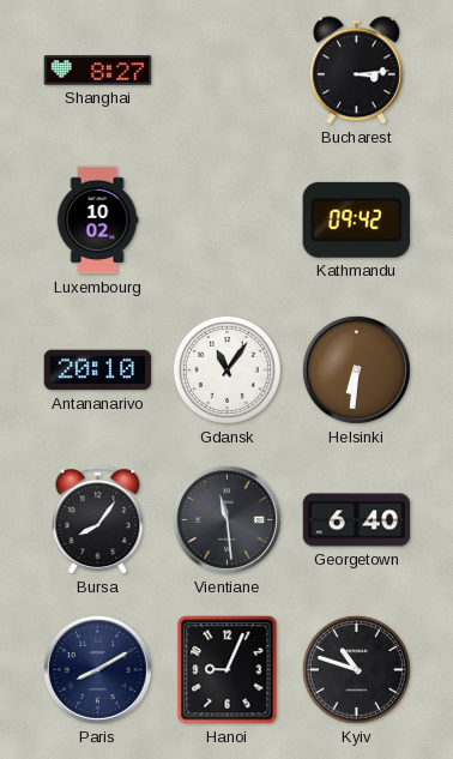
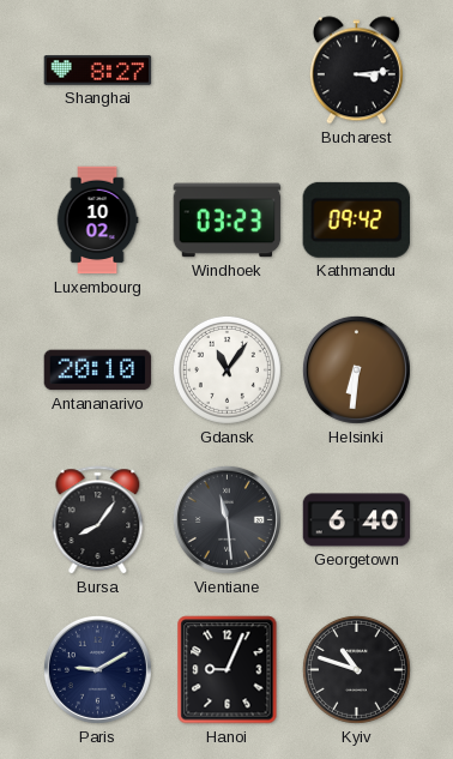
Windhoek: none -> 03:23 (228, 221)
Paris: 8:10 -> 9:10 (97, 669)
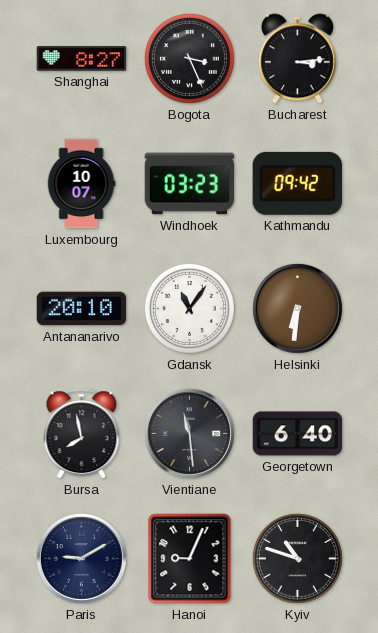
Bogota: none -> 3:26 (189, 58)
Luxembourg: 10:02 -> 10:07 (81, 184)
Bursa: 8:06 -> 7:58 (82, 434)
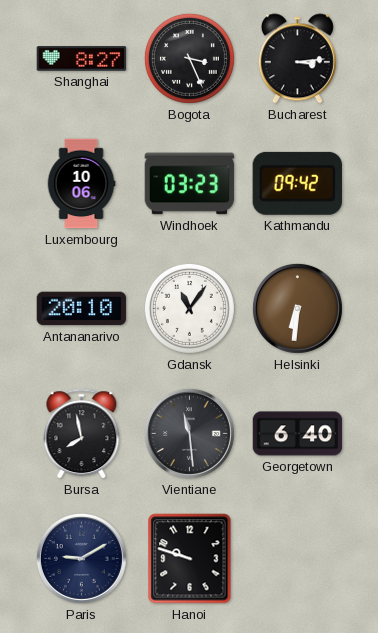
Luxembourg: 10:07 -> 10:06 (81, 184)
Hanoi: 9:04 -> 9:48 (190, 559)
Kyiv: 10:48 -> none (297, 558)
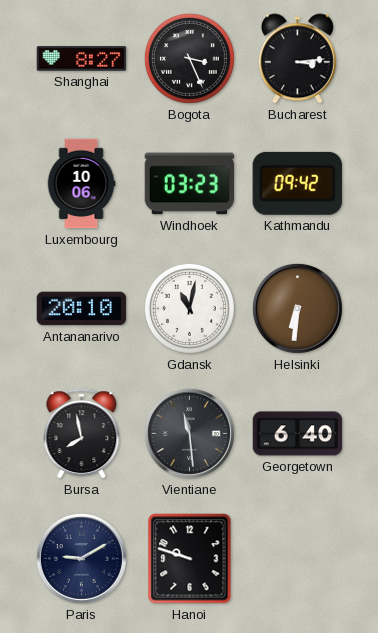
Gdansk: 11:06 -> 11:02 (189, 308)
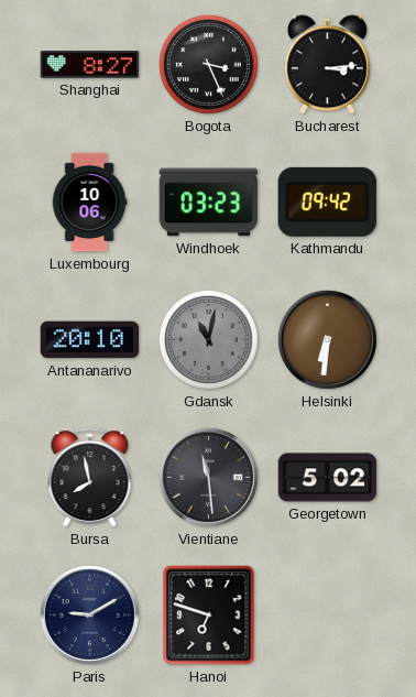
Gdansk dial: white -> grey (208, 339)
Georgetown: 6:40 -> 5:02 (328, 478)
Hanoi: 9:48 -> 6:48 (209, 616)
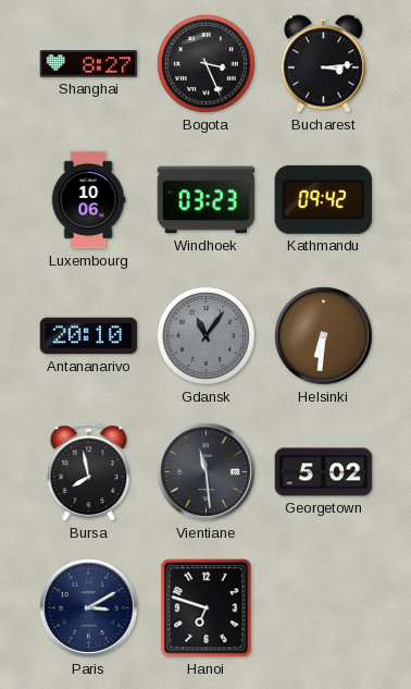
Gdansk: 11:02 -> 11:06 (205, 335)
Paris: 9:10 -> 3:10 (88, 607)
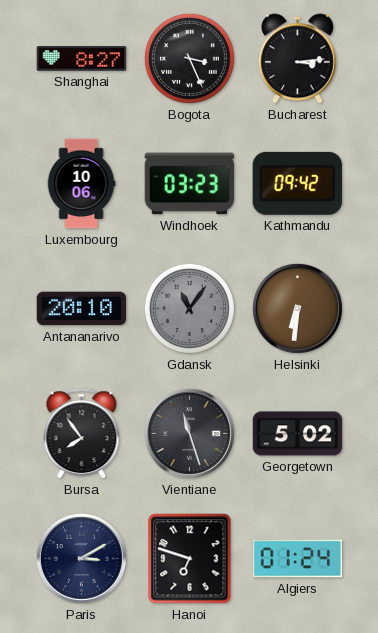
Bursa: 7:58 -> 7:54 (82, 434)
Vientiane: 11:29 -> 11:27 (189, 433)
Algiers: none -> 01:24 (298, 559)
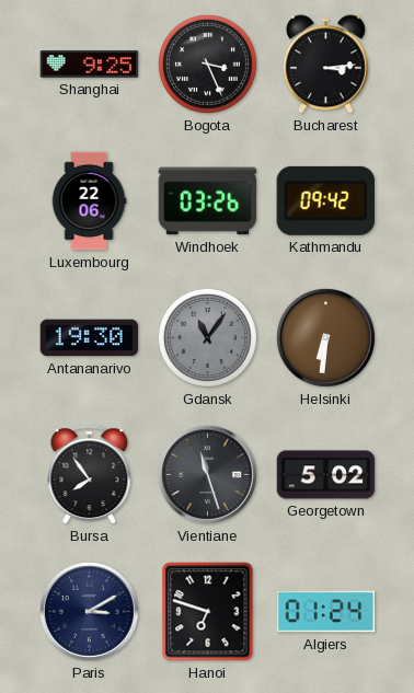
Shanghai: 8:27 -> 9:25 (90, 65)
Luxembourg: 10:06 -> 22:06 (89, 201)
Windhoek: 03:23 -> 03:26 (208, 201)
Antananarivo: 20:10 -> 19:30 (90, 338)
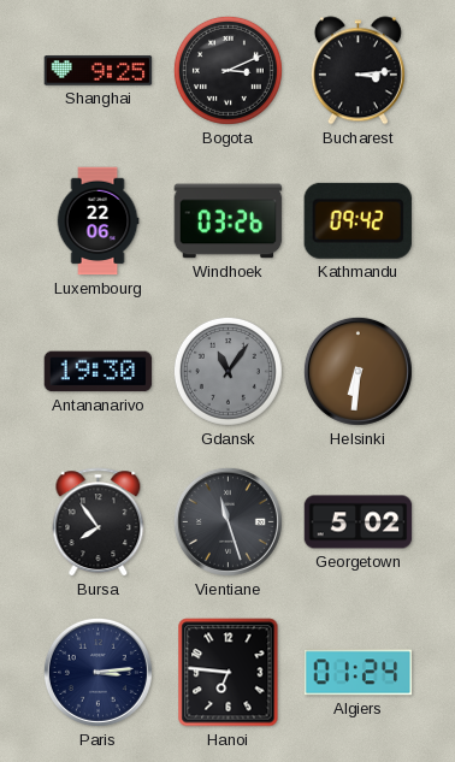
Bogota: 3:26 -> 3:11 (227, 70)
Paris: 3:10 -> 3:14 (97, 672)
Hanoi: 6:48 -> 6:46 (229, 673)
